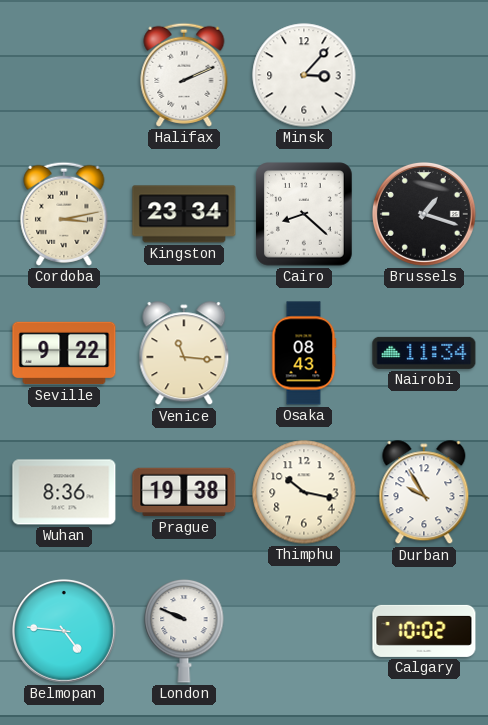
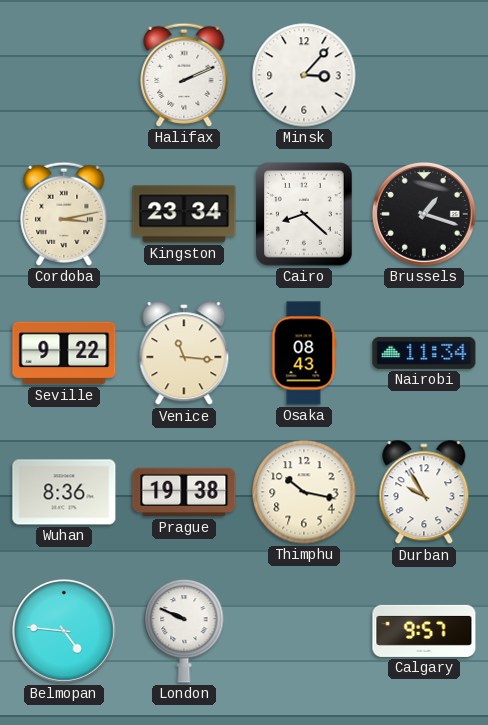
Calgary: 10:02 -> 9:57 (424, 631)
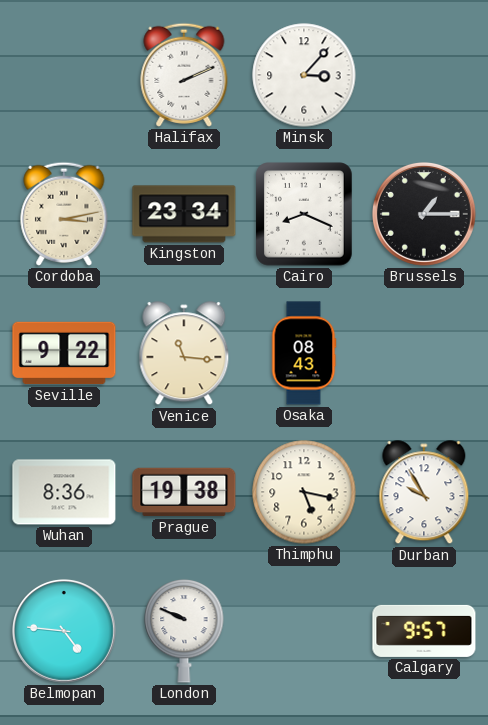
Cairo: 8:22 -> 8:19 (304, 214)
Brussels: 1:18 -> 1:15 (425, 215)
Nairobi: 11:34 -> none (424, 353)
Thimphu: 10:17 -> 5:17 (304, 492)
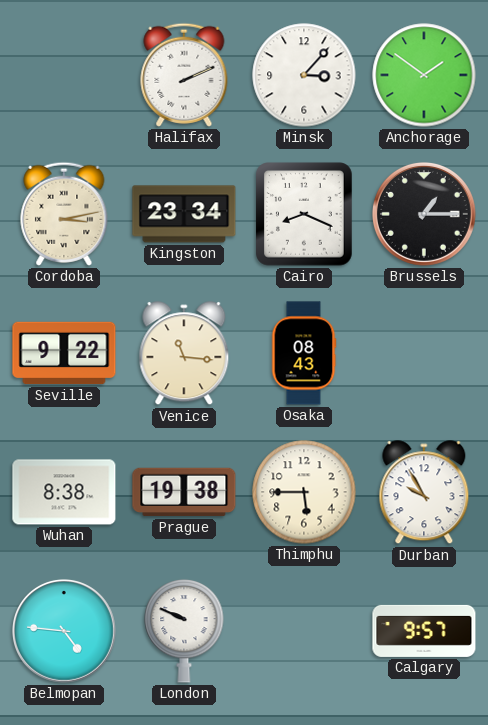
Anchorage: none -> 1:51 (424, 75)
Wuhan: 8:36 -> 8:38 (64, 492)
Thimphu: 5:17 -> 5:45 (304, 492)
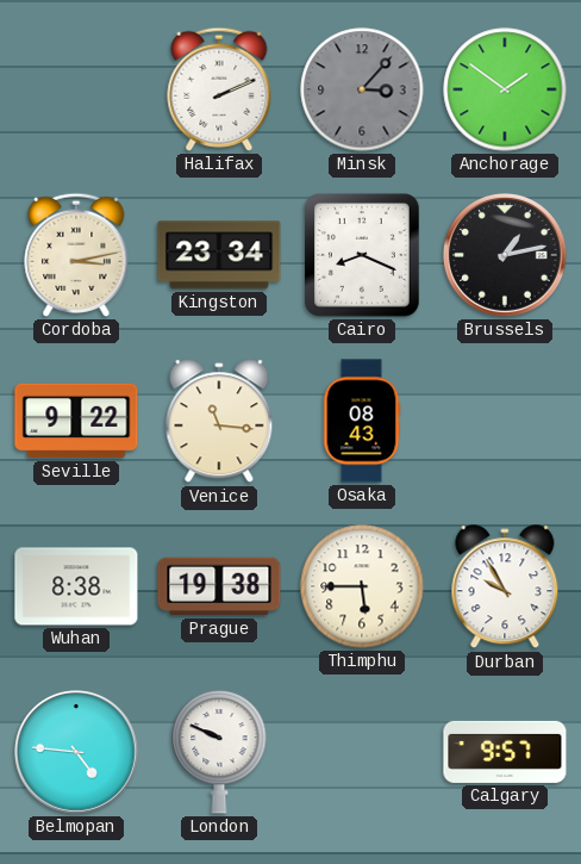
Minsk dial: white -> grey (362, 89)
Brussels: 1:15 -> 1:13 (506, 256)
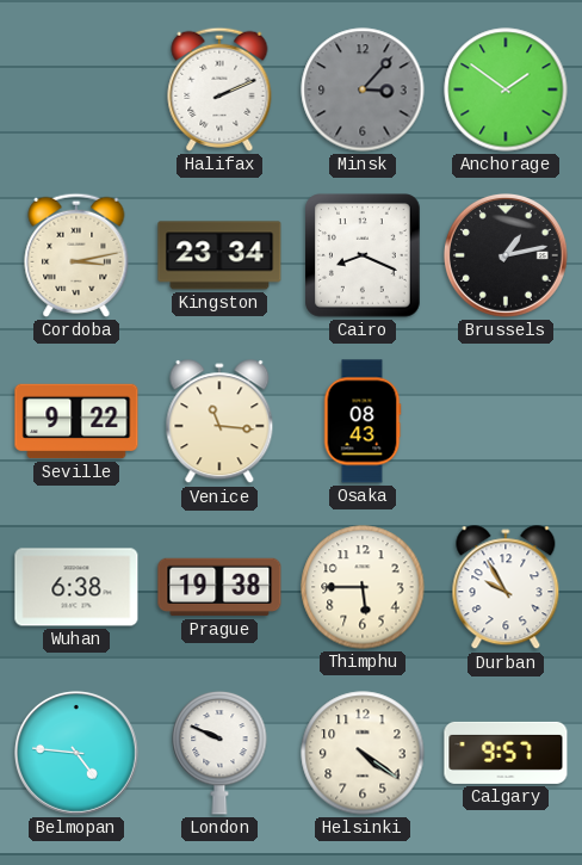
Wuhan: 8:38 -> 6:38 (76, 587)
Helsinki: none -> 4:21 (363, 753)
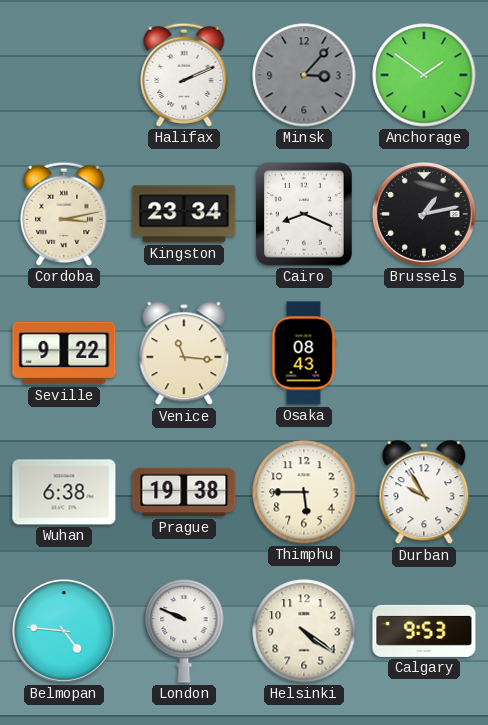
Calgary: 9:57 -> 9:53 (424, 631)
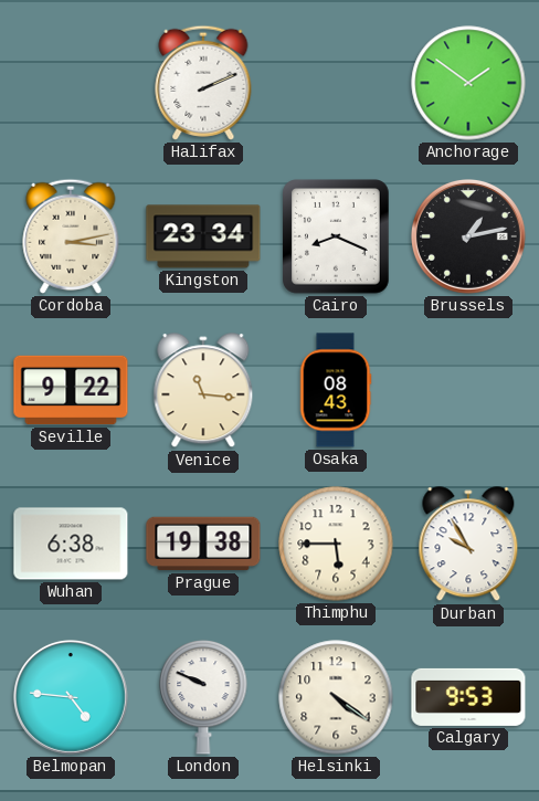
Minsk: 3:07 -> none (304, 75)
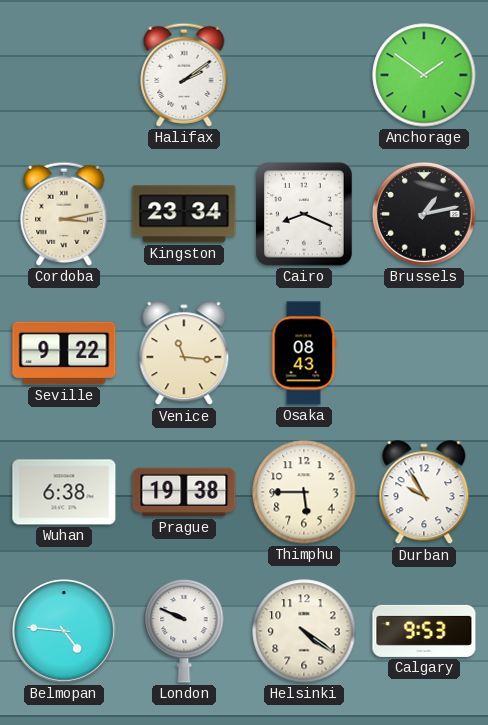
Halifax: 2:11 -> 2:09 (184, 75)
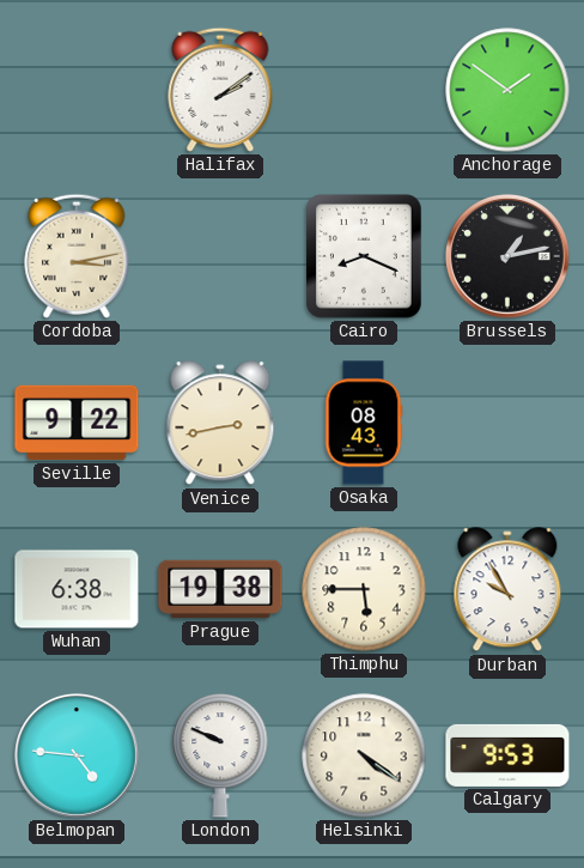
Kingston: 23:34 -> none (184, 214)
Venice: 11:16 -> 2:43 (220, 424)
